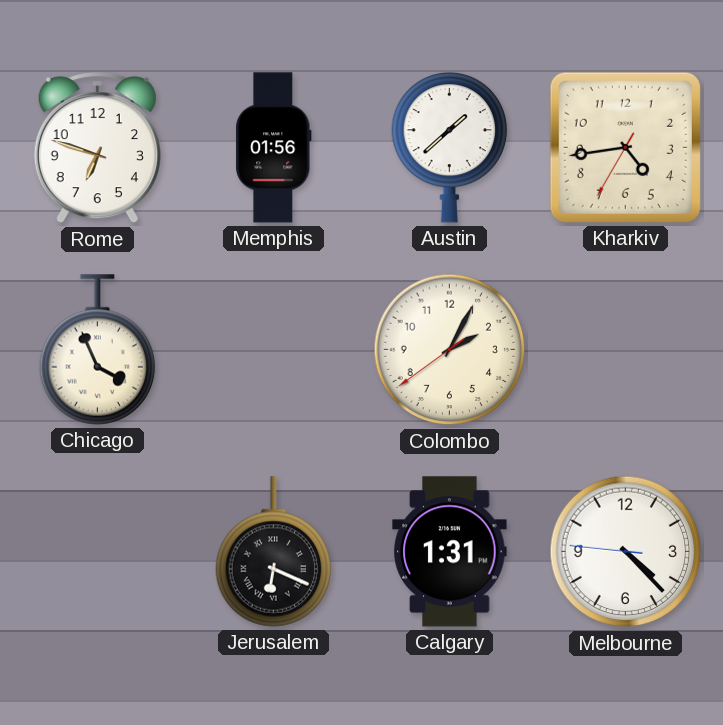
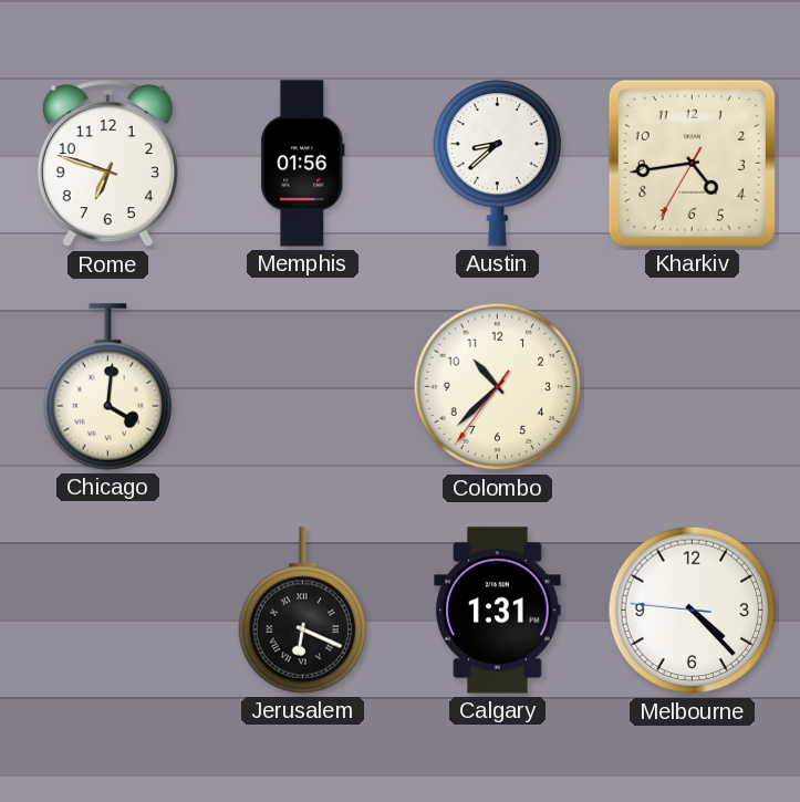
Austin: 1:38 -> 8:38 (498, 163)
Chicago: 3:56 -> 4:01 (108, 387)
Colombo: 2:04 -> 10:37 (498, 387)
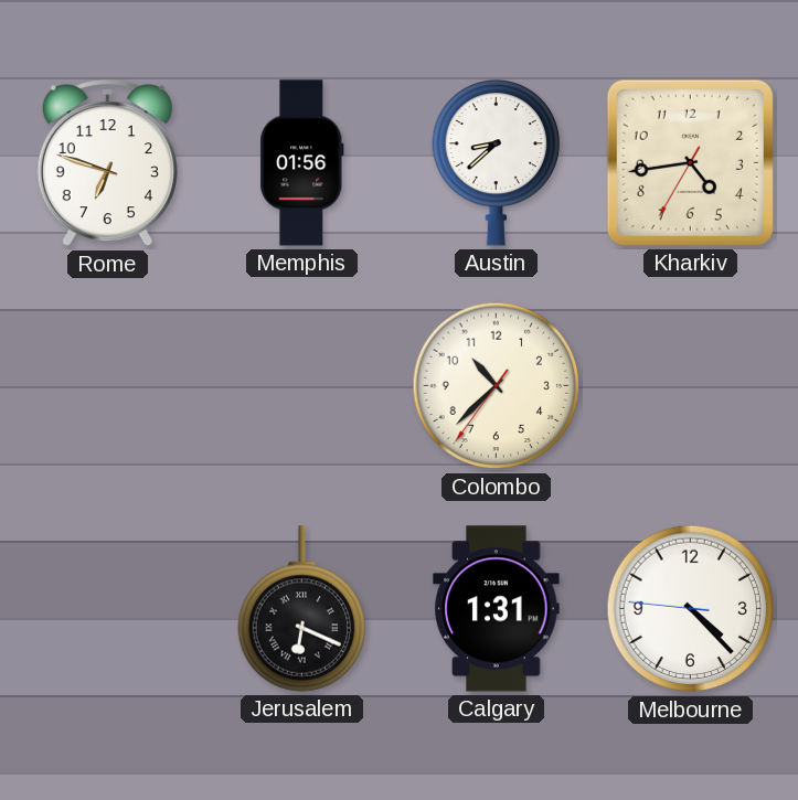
Chicago: 4:01 -> none (108, 387)
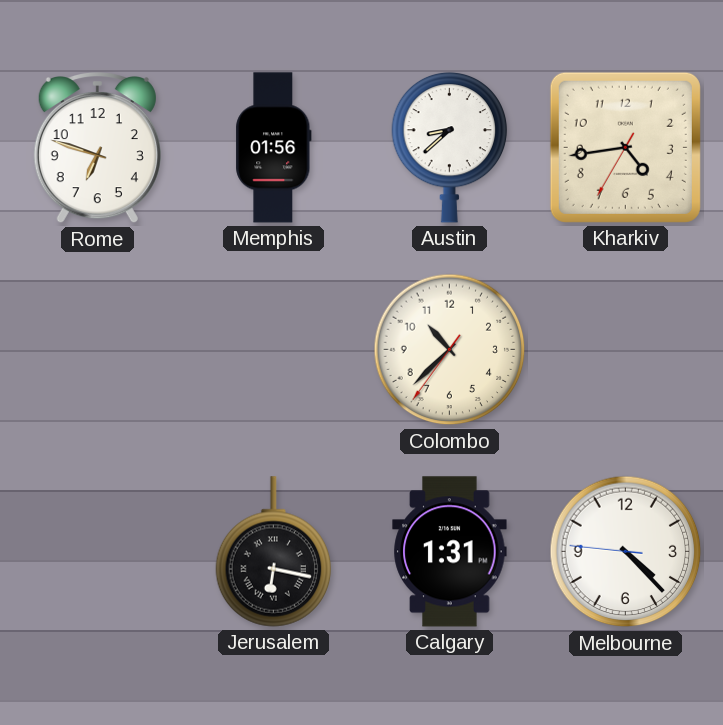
Jerusalem: 6:19 -> 6:17 (274, 552)
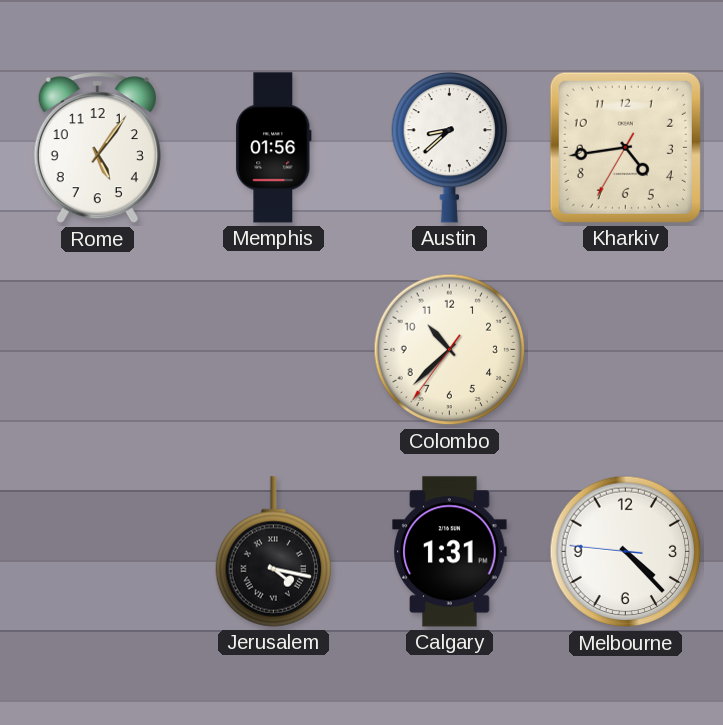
Rome: 6:48 -> 5:06 (97, 149)
Jerusalem: 6:17 -> 4:17 (274, 552)
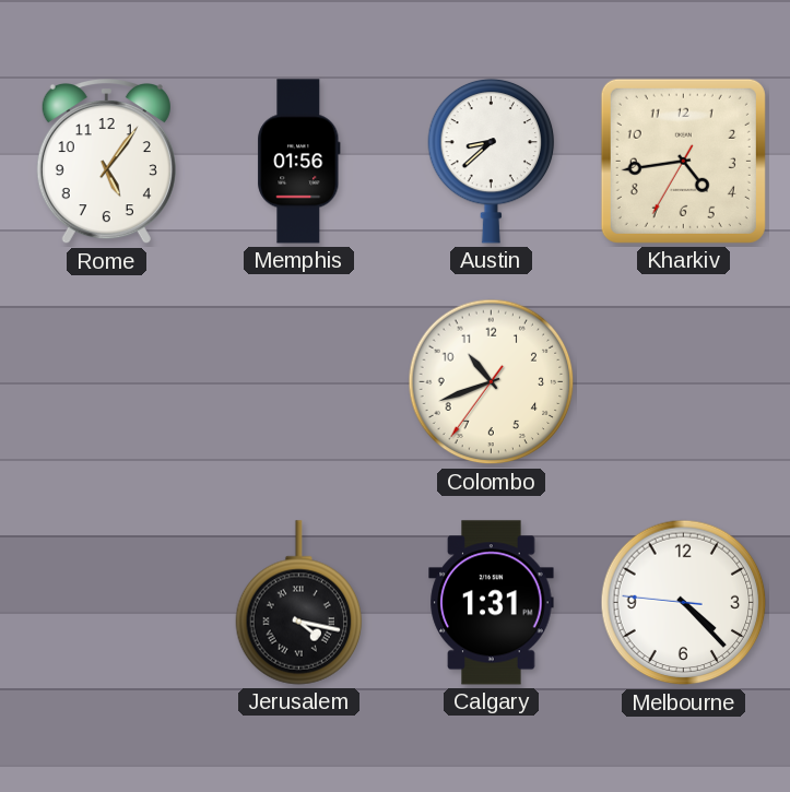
Colombo: 10:37 -> 10:41 (492, 382)
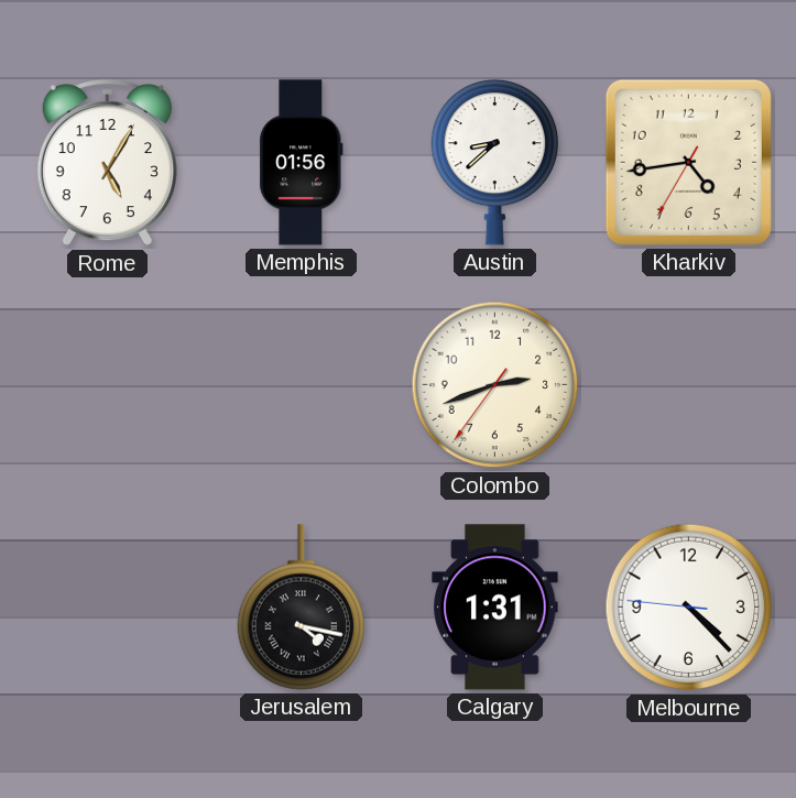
Rome: 5:06 -> 5:05 (107, 164)
Colombo: 10:41 -> 2:41 (495, 385)
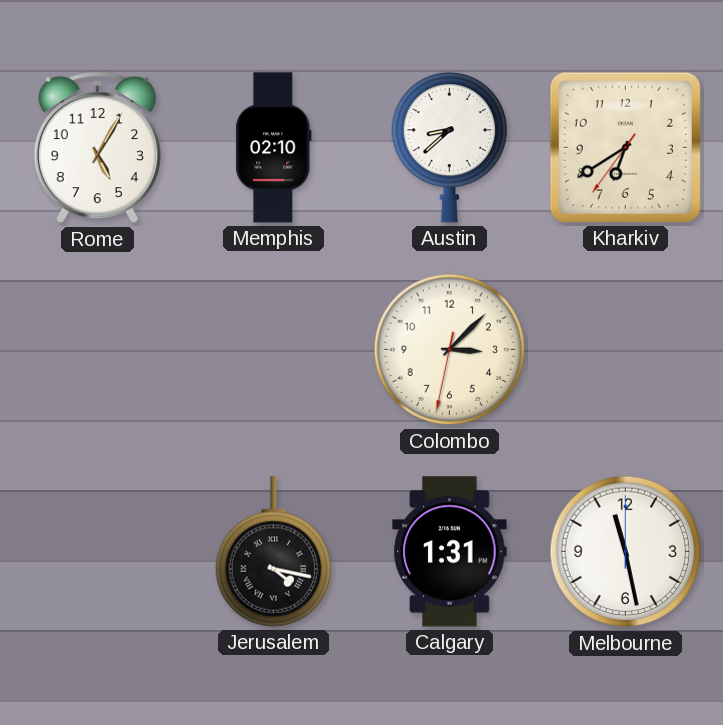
Memphis: 01:56 -> 02:10 (274, 148)
Kharkiv: 4:43 -> 6:39 (625, 147)
Colombo: 2:41 -> 3:07 (450, 350)
Melbourne: 4:22 -> 11:28 (626, 552)
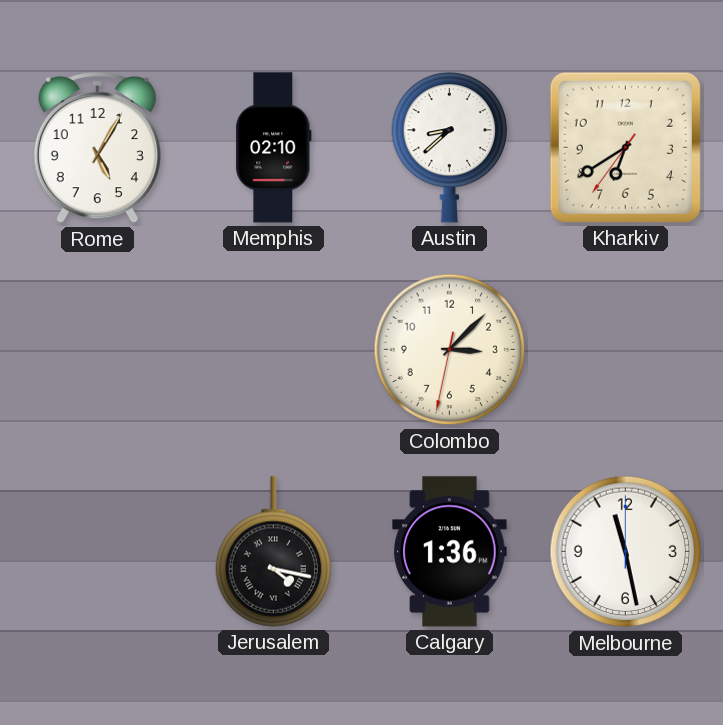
Calgary: 1:31 -> 1:36 (450, 552)
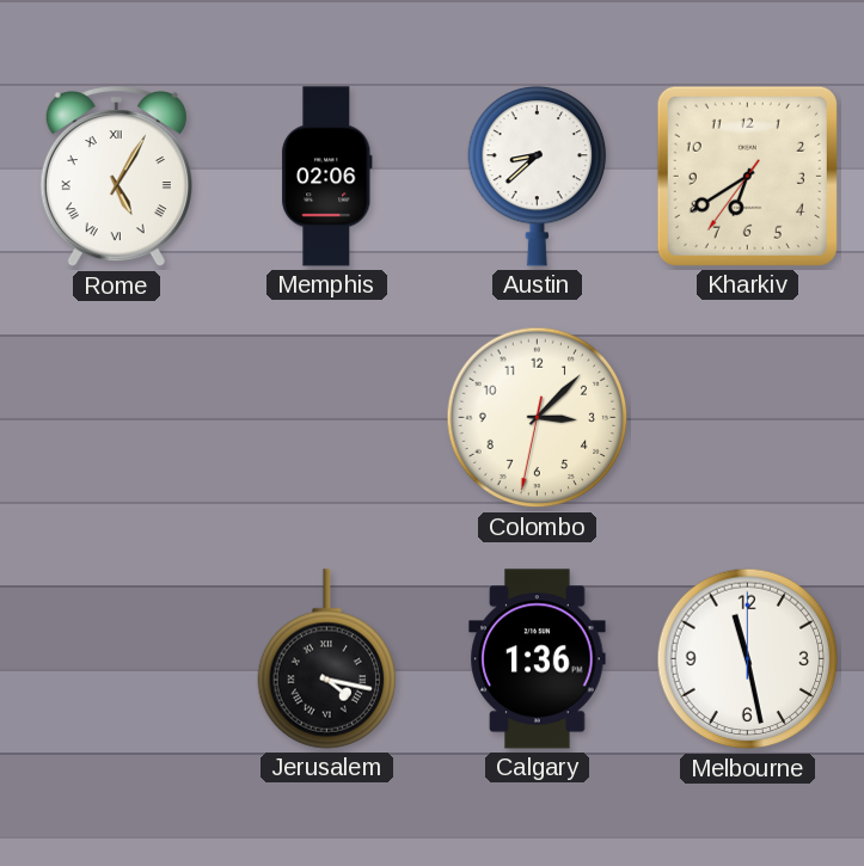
Rome numerals: Arabic -> Roman (116, 178)
Memphis: 02:10 -> 02:06 (327, 177)
